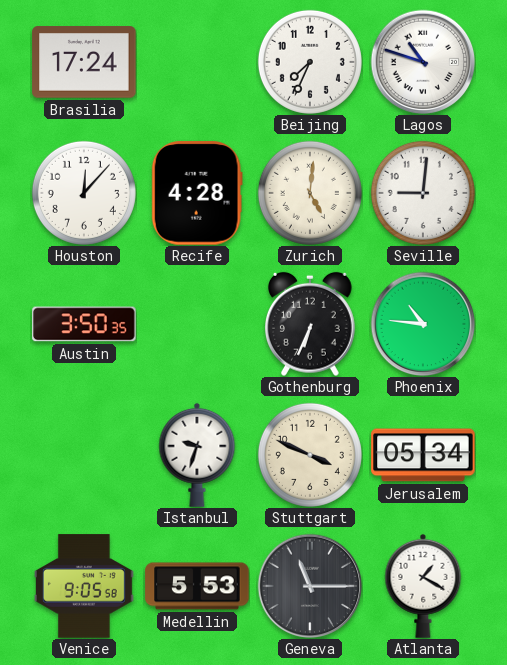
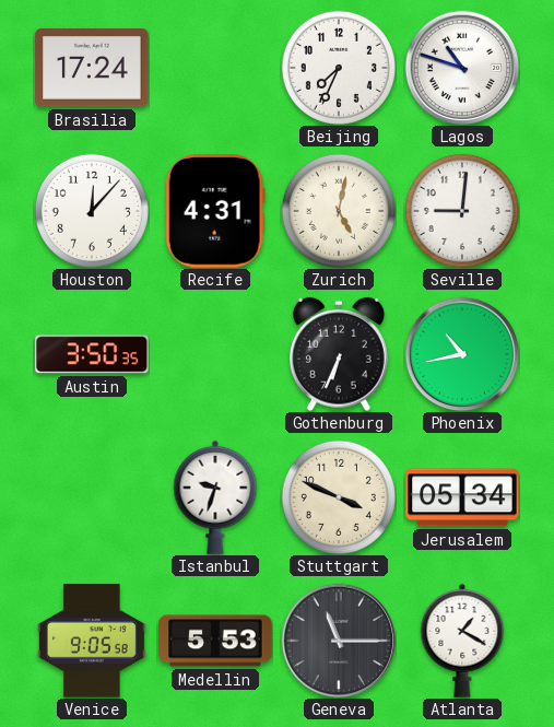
Recife: 4:28 -> 4:31 (215, 211)
Zurich: 5:01 -> 5:02 (339, 211)
Phoenix: 10:46 -> 10:43 (462, 354)
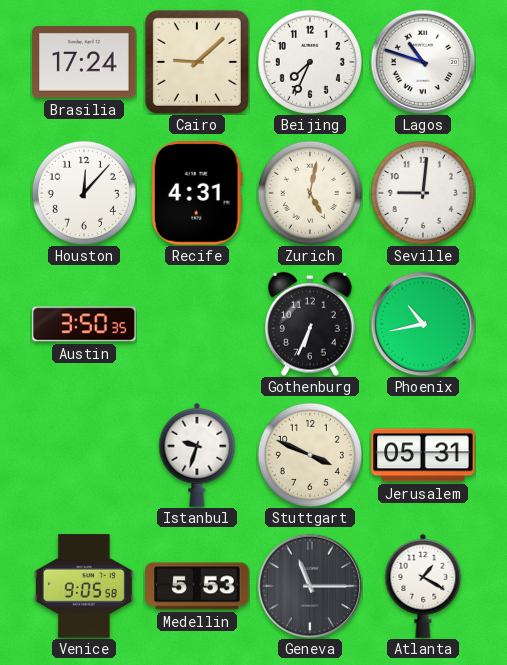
Cairo: none -> 9:08 (197, 62)
Jerusalem: 05:34 -> 05:31 (423, 455)
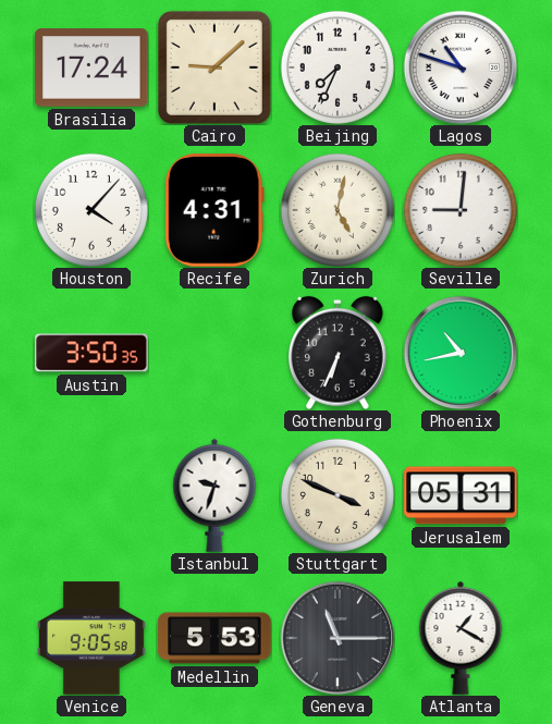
Houston: 12:07 -> 4:07 (91, 210)
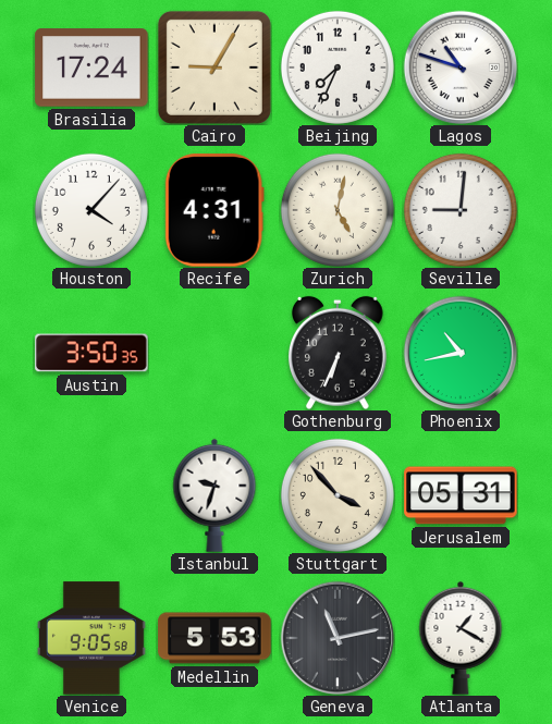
Cairo: 9:08 -> 9:05 (214, 68)
Stuttgart: 3:49 -> 3:53 (338, 495)
Geneva: 11:15 -> 11:13 (338, 638)
